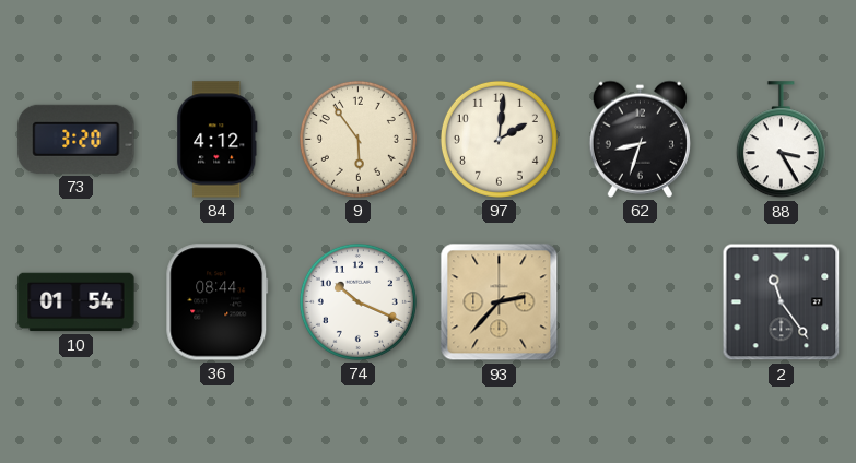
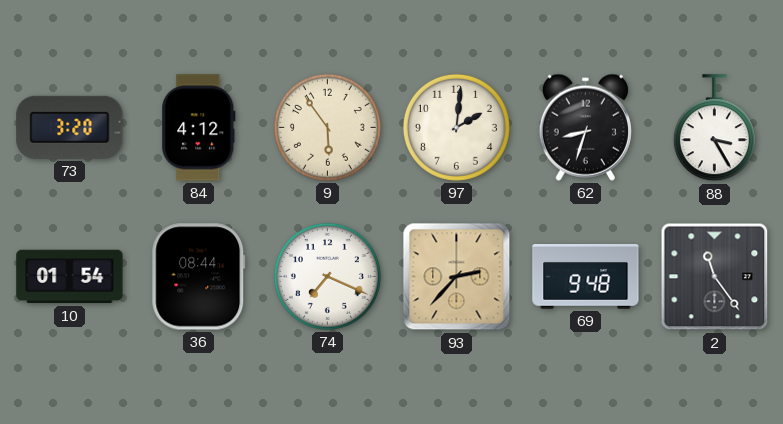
74: 10:19 -> 7:19 (327, 276)
69: none -> 9:48 (586, 277)
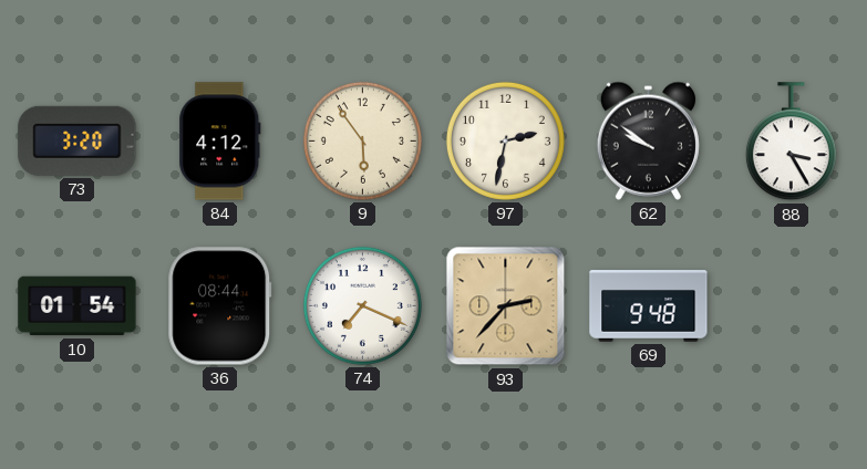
97: 2:01 -> 2:32 (505, 140)
62: 8:33 -> 9:51 (648, 140)
2: 11:24 -> none (715, 277)
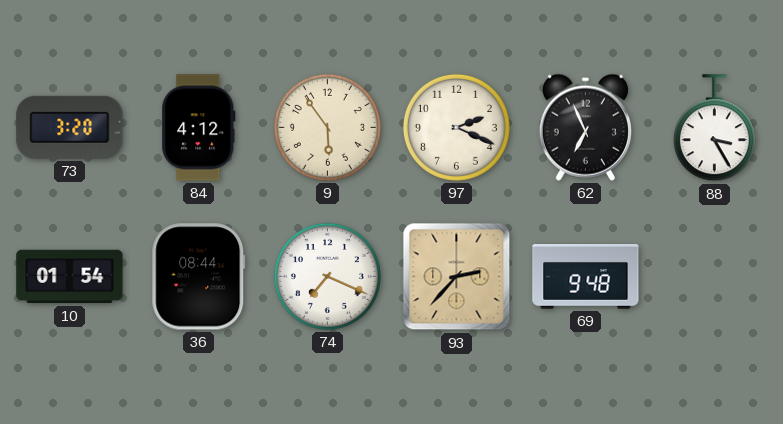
97: 2:32 -> 2:19 (456, 127)
62: 9:51 -> 6:56 (585, 127)
